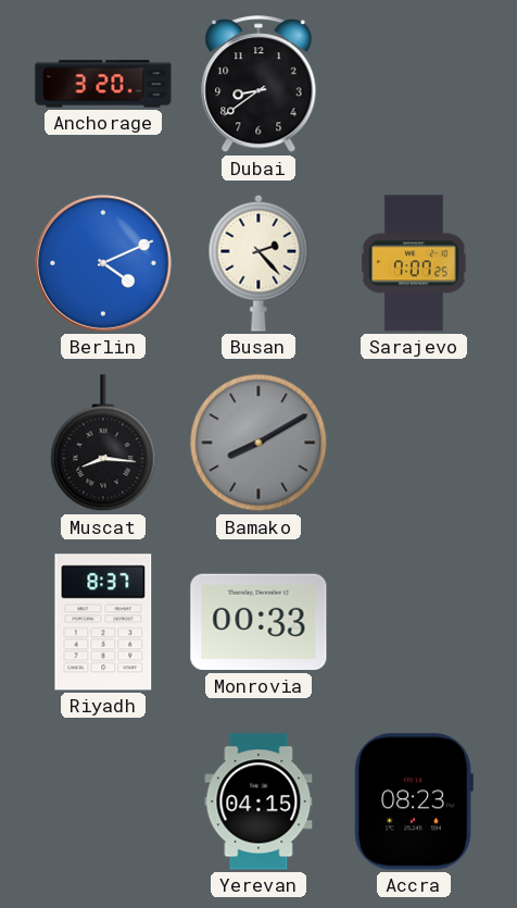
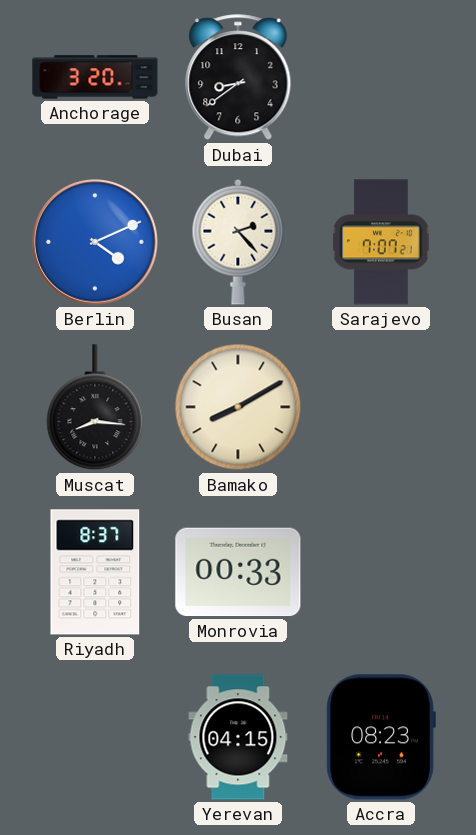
Sarajevo: 7:07:25 -> 7:07:21 (381, 242)
Bamako dial: grey -> cream (238, 407)
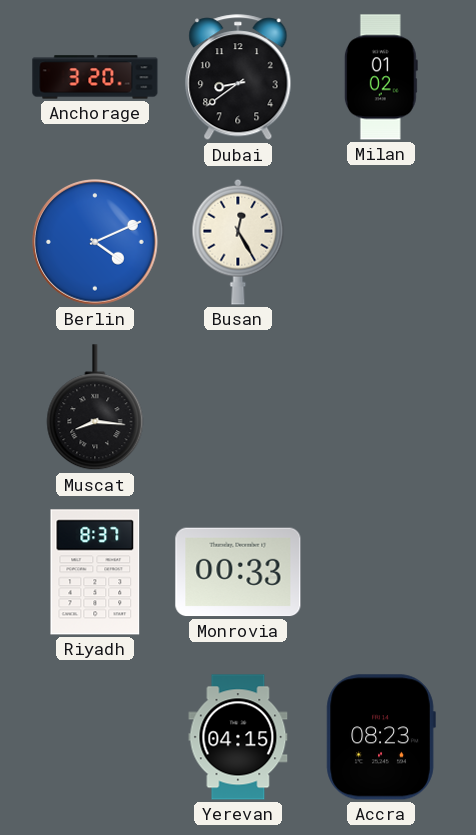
Milan: none -> 01:02 (381, 77)
Busan: 2:23 -> 12:25 (238, 242)
Sarajevo: 7:07 -> none (381, 242)
Bamako: 8:10 -> none (238, 407)
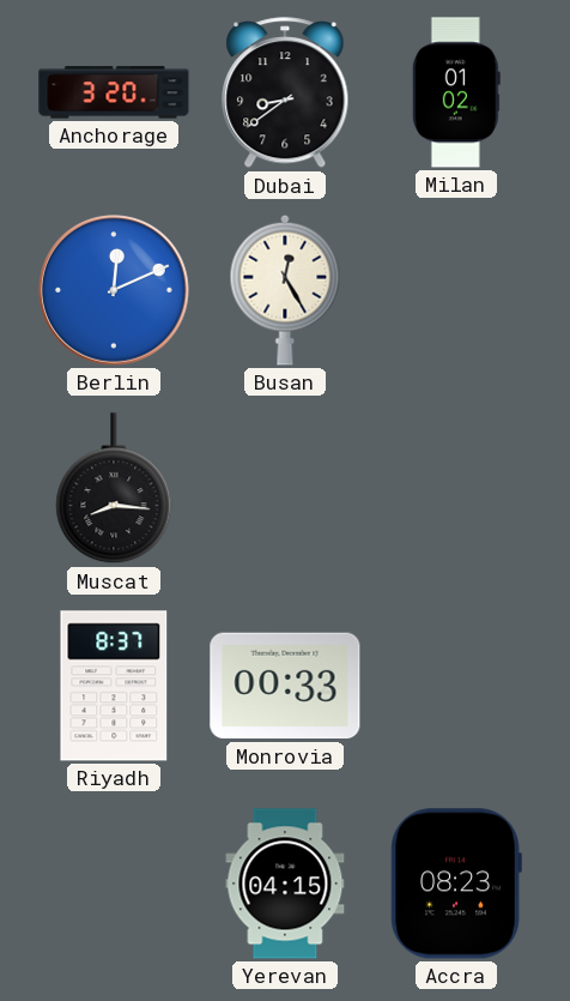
Berlin: 4:11 -> 12:11 (115, 291)
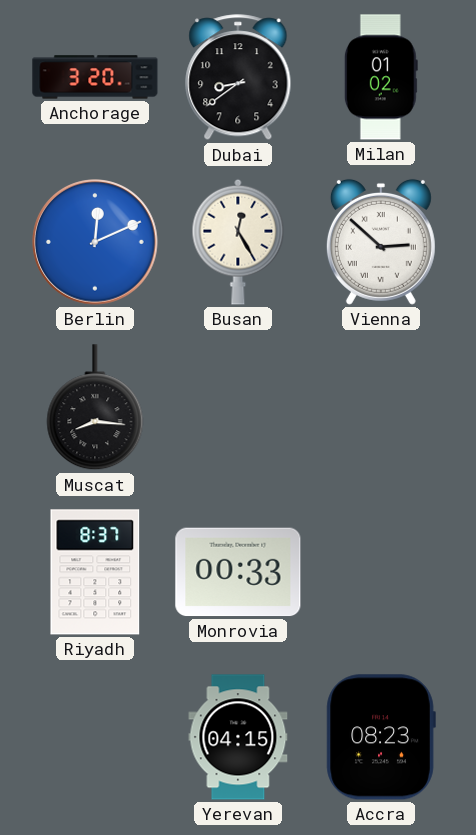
Vienna: none -> 2:52 (381, 242)
